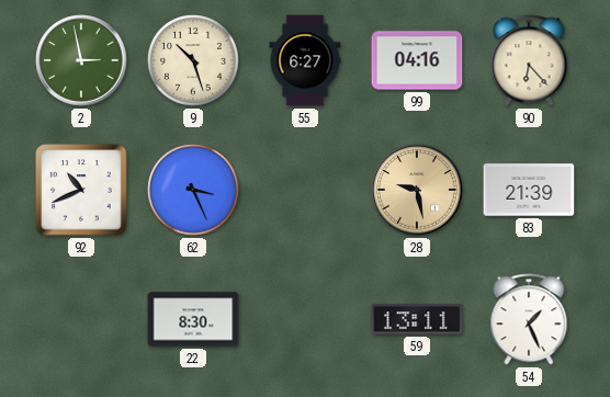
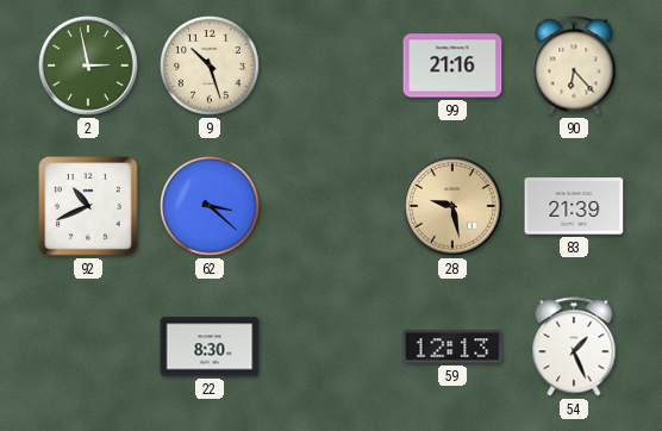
55: 6:27 -> none (305, 60)
99: 04:16 -> 21:16 (452, 65)
62: 3:26 -> 3:22 (210, 206)
59: 13:11 -> 12:13 (452, 346)
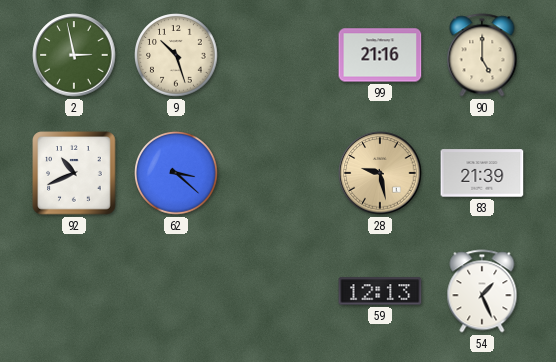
90: 6:23 -> 5:00 (482, 55)
22: 8:30 -> none (210, 346)
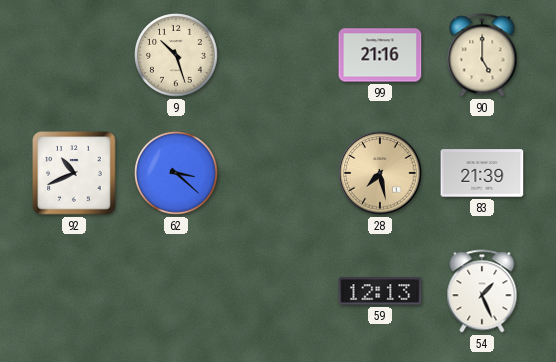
2: 2:58 -> none (74, 55)
28: 9:28 -> 7:28 (380, 173)
